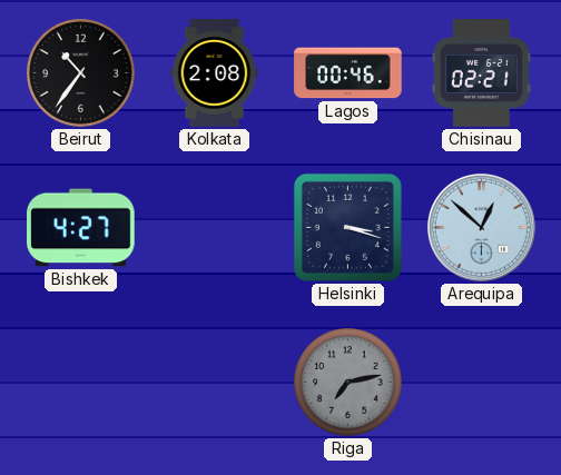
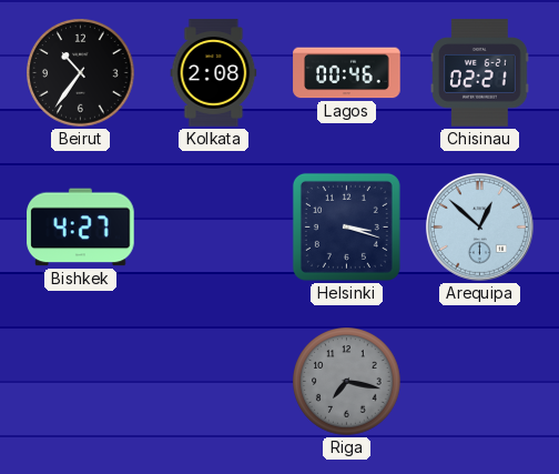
Riga: 7:13 -> 7:17 (347, 382)
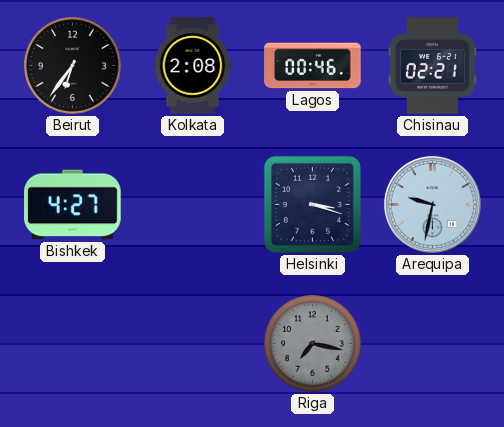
Beirut: 10:36 -> 6:36 (73, 66)
Arequipa: 12:52 -> 9:32 (432, 204)
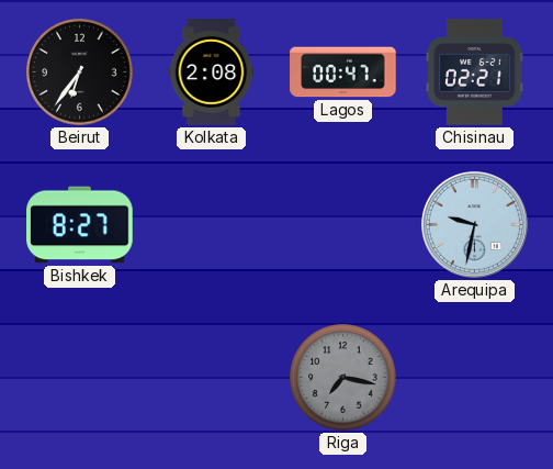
Lagos: 00:46 -> 00:47 (343, 72)
Bishkek: 4:27 -> 8:27 (80, 225)
Helsinki: 3:18 -> none (312, 204)
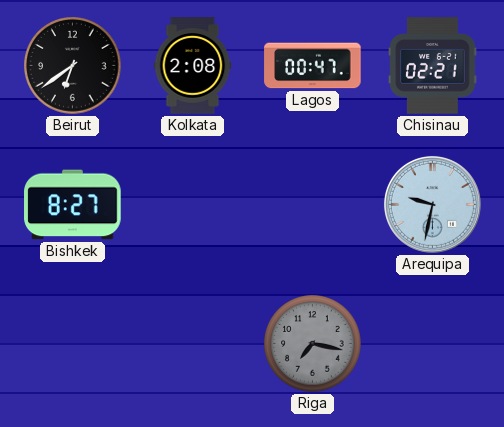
Beirut: 6:36 -> 6:39 (73, 66)
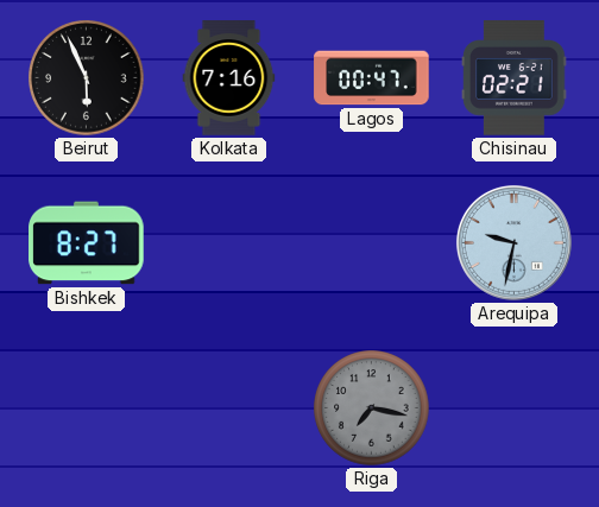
Beirut: 6:39 -> 5:56 (87, 78)
Kolkata: 2:08 -> 7:16 (229, 78)
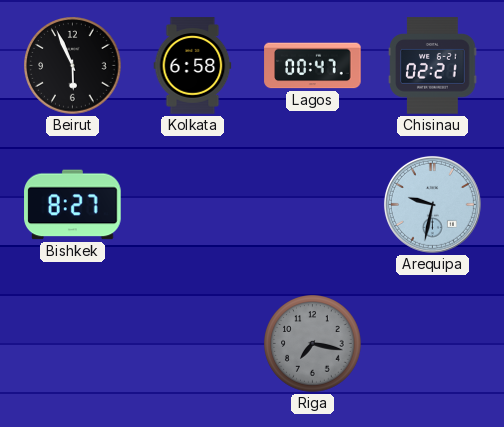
Kolkata: 7:16 -> 6:58 (193, 66)
